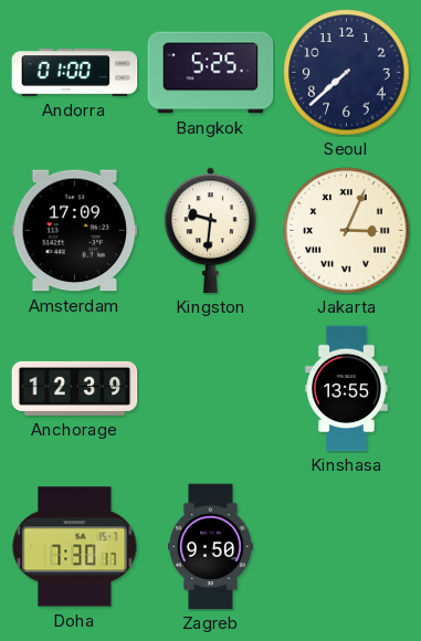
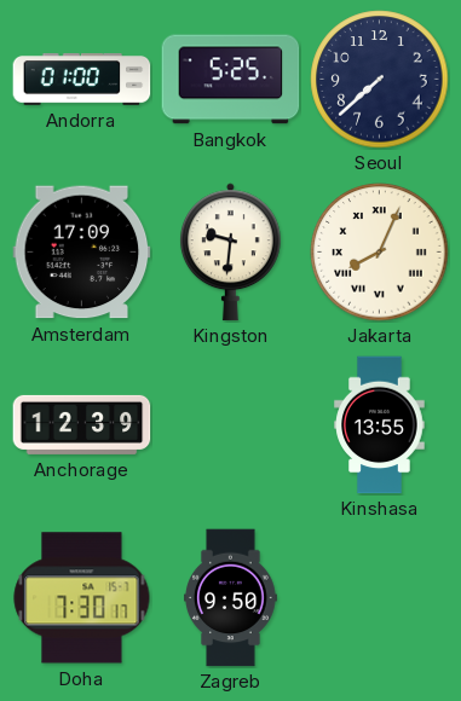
Jakarta: 3:04 -> 8:04 (380, 253)
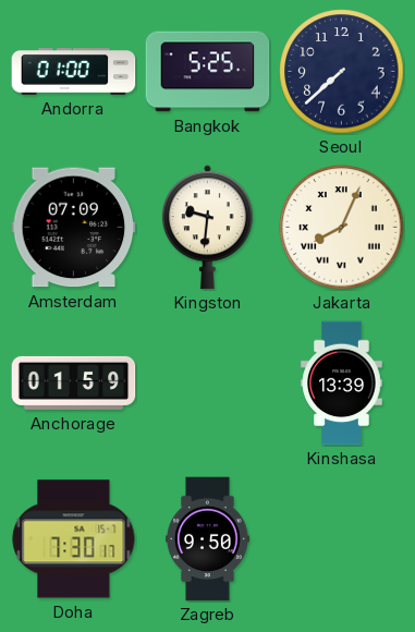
Amsterdam: 17:09 -> 07:09 (74, 228)
Anchorage: 12:39 -> 01:59 (74, 382)
Kinshasa: 13:55 -> 13:39 (342, 384)
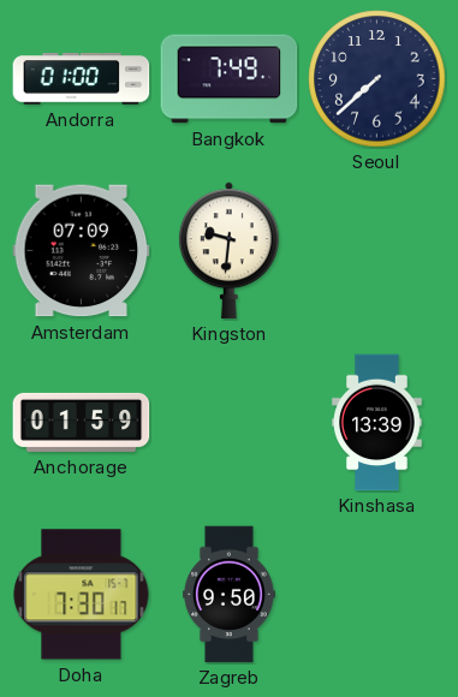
Bangkok: 5:25 -> 7:49 (230, 79)
Jakarta: 8:04 -> none (342, 228)
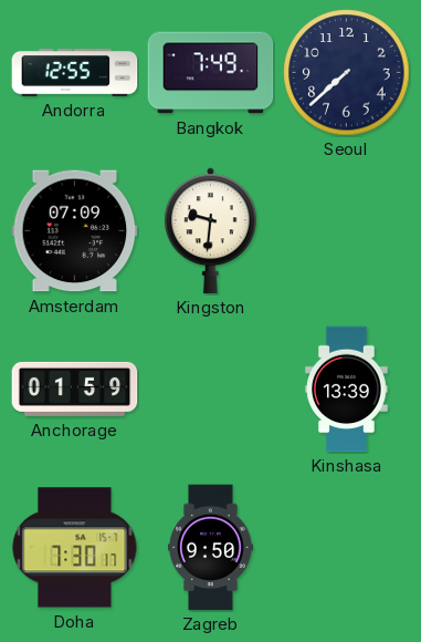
Andorra: 01:00 -> 12:55 (75, 73)
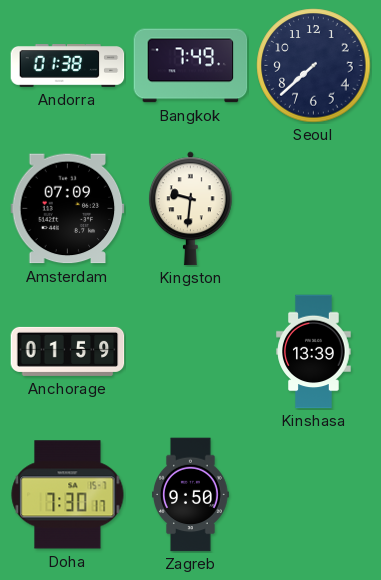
Andorra: 12:55 -> 01:38 (68, 66)
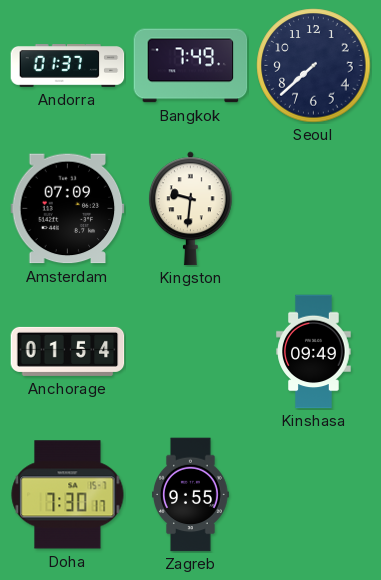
Andorra: 01:38 -> 01:37 (68, 66)
Anchorage: 01:59 -> 01:54 (68, 351)
Kinshasa: 13:39 -> 09:49 (314, 352)
Zagreb: 9:50 -> 9:55 (191, 495)
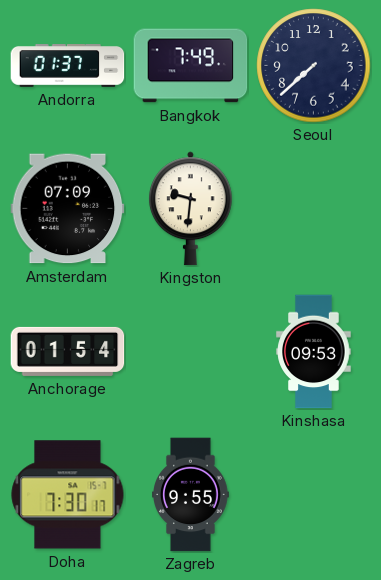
Kinshasa: 09:49 -> 09:53 (314, 352)
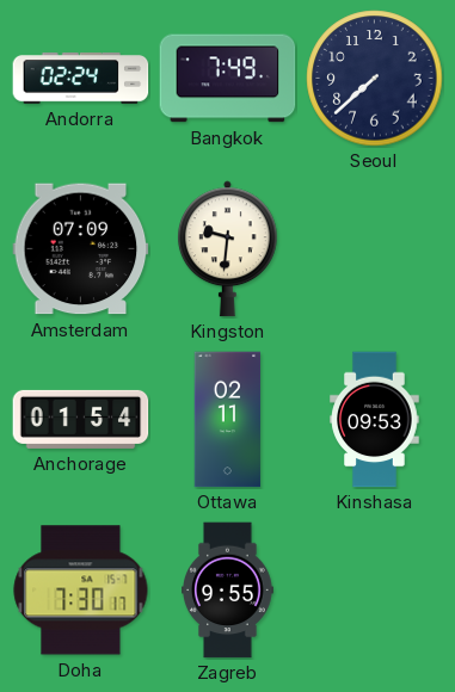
Andorra: 01:37 -> 02:24 (81, 79)
Ottawa: none -> 02:11 (228, 420)
